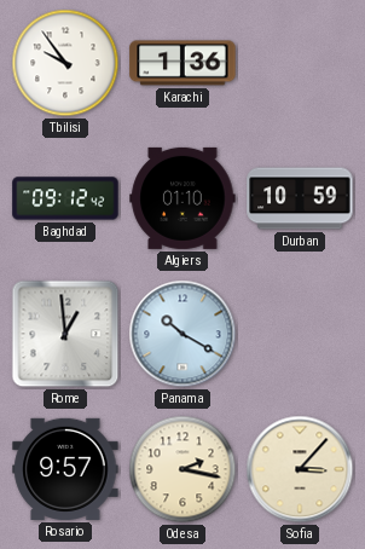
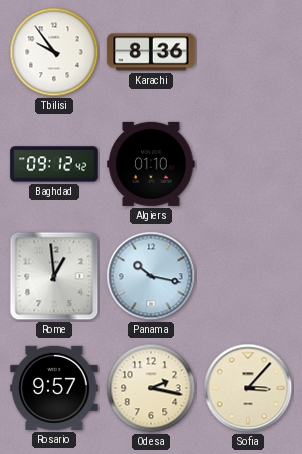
Karachi: 1:36 -> 8:36 (151, 52)
Durban: 10:59 -> none (300, 198)
Panama: 10:20 -> 10:17 (151, 276)
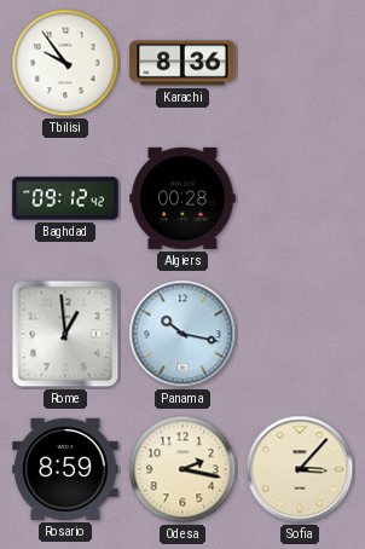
Algiers: 01:10 -> 00:28 (182, 198)
Rosario: 9:57 -> 8:59 (65, 469)
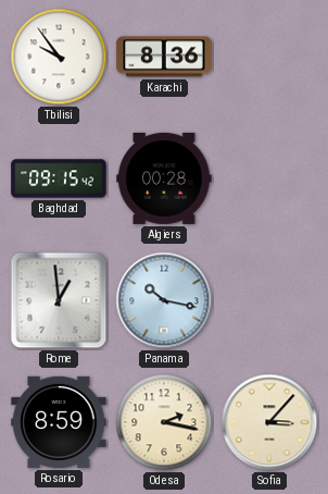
Baghdad: 09:12 -> 09:15 (59, 178)
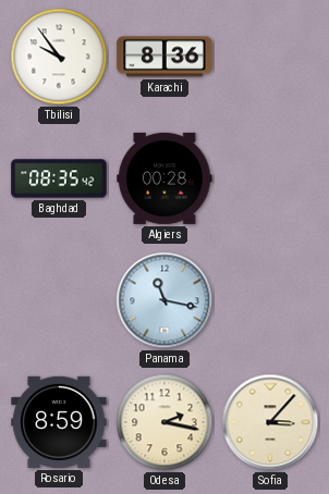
Baghdad: 09:15 -> 08:35 (59, 178)
Rome: 12:59 -> none (59, 300)
Panama: 10:17 -> 11:17 (164, 300)
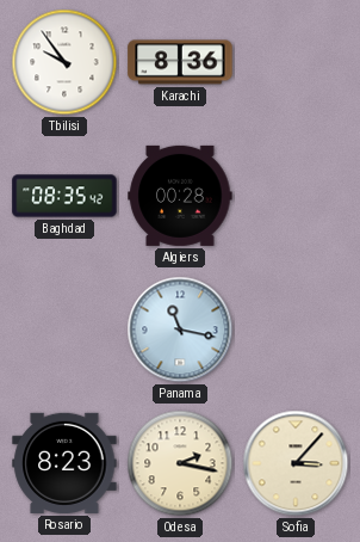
Rosario: 8:59 -> 8:23 (64, 463)
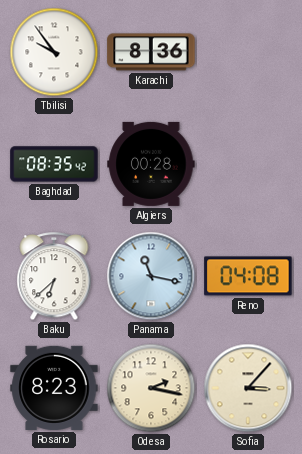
Baku: none -> 6:38 (54, 277)
Reno: none -> 04:08 (248, 276)
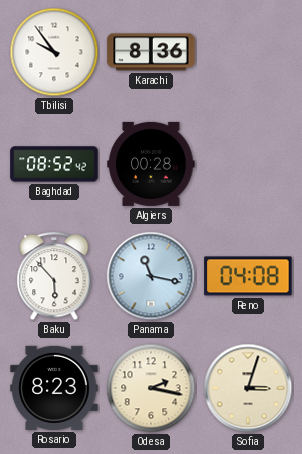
Baghdad: 08:35 -> 08:52 (54, 164)
Baku: 6:38 -> 5:53 (54, 277)
Sofia: 3:07 -> 3:03 (248, 388)
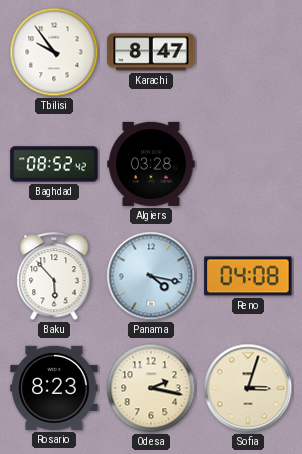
Karachi: 8:36 -> 8:47 (151, 52)
Algiers: 00:28 -> 03:28 (151, 164)
Panama: 11:17 -> 4:17 (151, 276)
